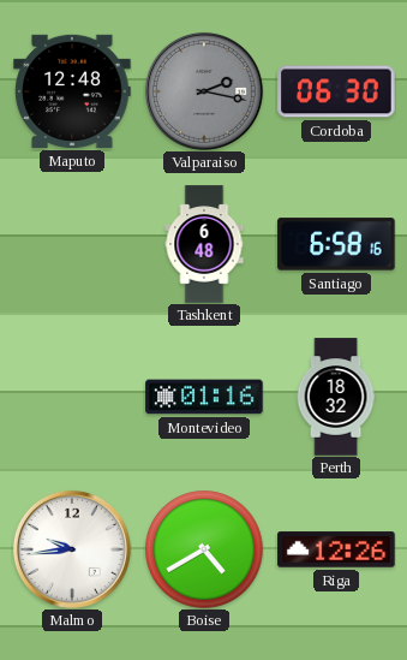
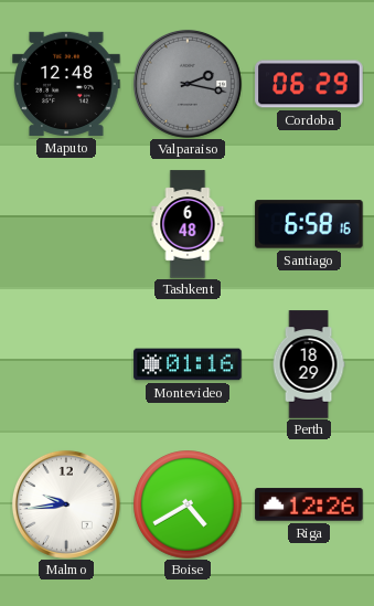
Cordoba: 06:30 -> 06:29 (309, 84)
Perth: 18:32 -> 18:29 (309, 364)
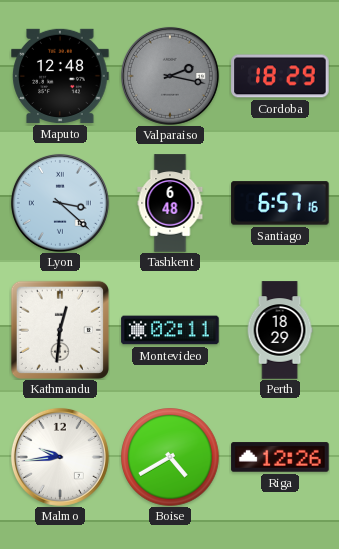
Cordoba: 06:29 -> 18:29 (280, 76)
Lyon: none -> 3:22 (60, 203)
Santiago: 6:58 -> 6:57 (280, 203)
Kathmandu: none -> 12:31 (60, 330)
Montevideo: 01:16 -> 02:11 (170, 330)
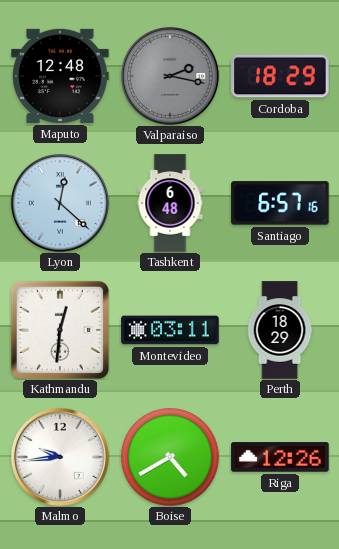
Lyon: 3:22 -> 12:22 (60, 203)
Montevideo: 02:11 -> 03:11 (170, 330)
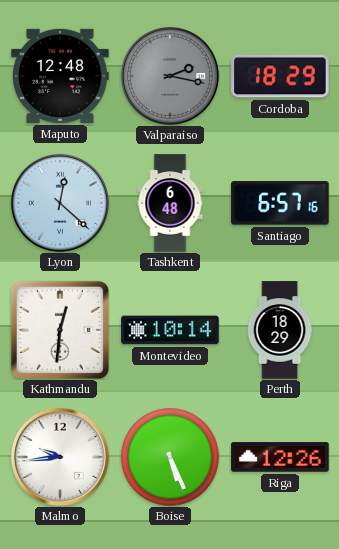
Montevideo: 03:11 -> 10:14 (170, 330)
Boise: 4:40 -> 5:26 (170, 457)
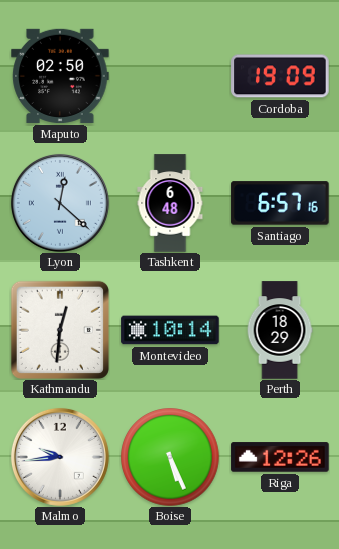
Maputo: 12:48 -> 02:50 (60, 76)
Valparaiso: 2:17 -> none (170, 76)
Cordoba: 18:29 -> 19:09 (280, 76)
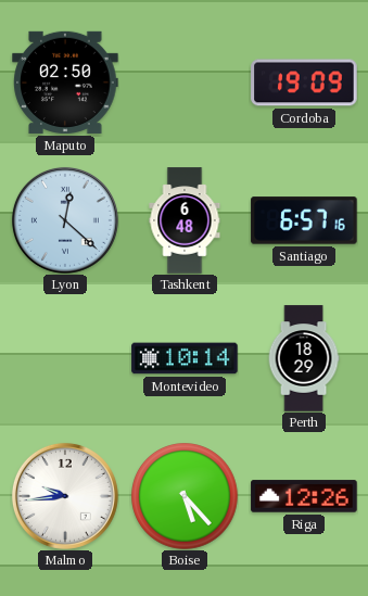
Kathmandu: 12:31 -> none (60, 330)
Boise: 5:26 -> 5:23 (185, 496)
